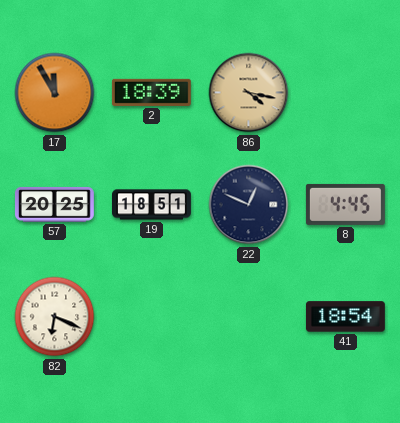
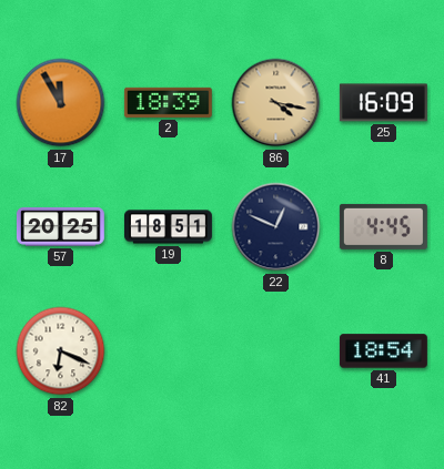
25: none -> 16:09 (383, 103)
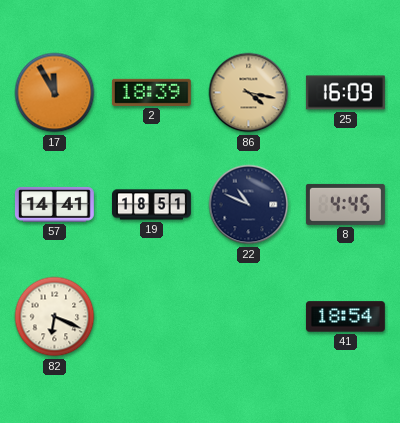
57: 20:25 -> 14:41 (54, 204)
22: 12:49 -> 10:49 (249, 205)
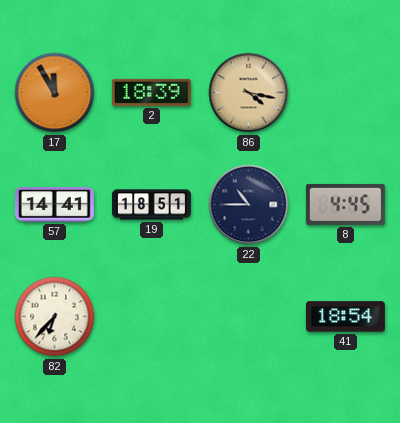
25: 16:09 -> none (345, 93)
22: 10:49 -> 10:45 (249, 205)
82: 6:19 -> 6:37 (55, 317)
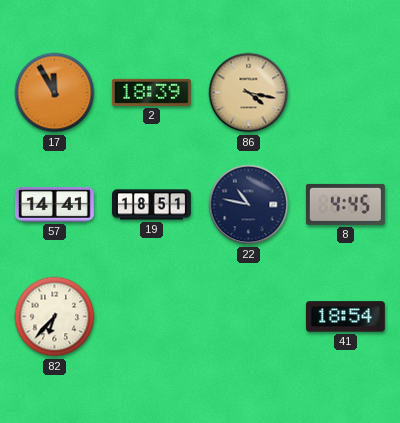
22: 10:45 -> 10:47 (249, 205)
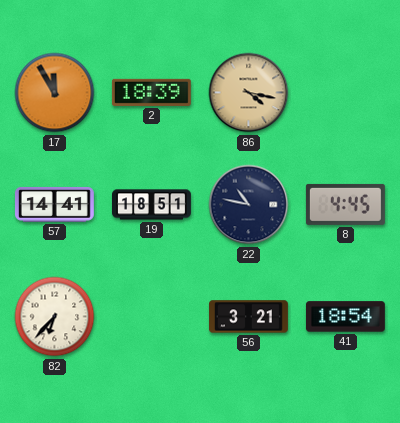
56: none -> 3:21 (249, 317)
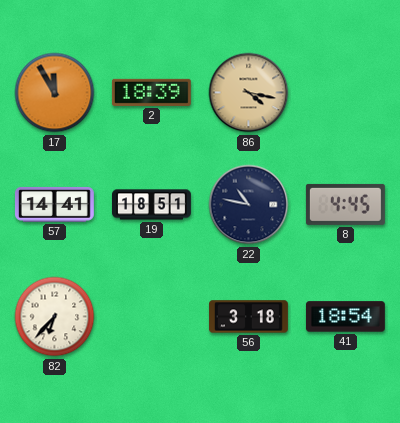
56: 3:21 -> 3:18 (249, 317)
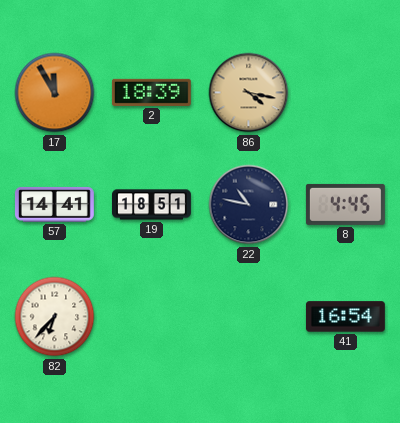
56: 3:18 -> none (249, 317)
41: 18:54 -> 16:54 (345, 317)
